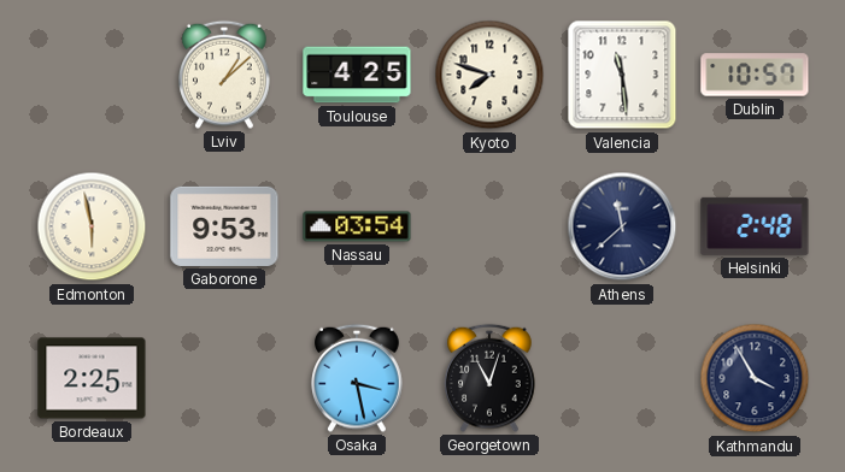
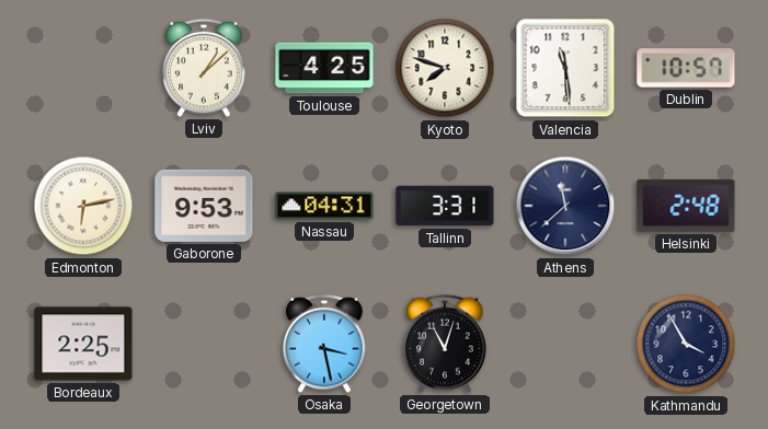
Edmonton: 5:58 -> 6:13 (83, 206)
Nassau: 03:54 -> 04:31 (324, 206)
Tallinn: none -> 3:31 (445, 206)
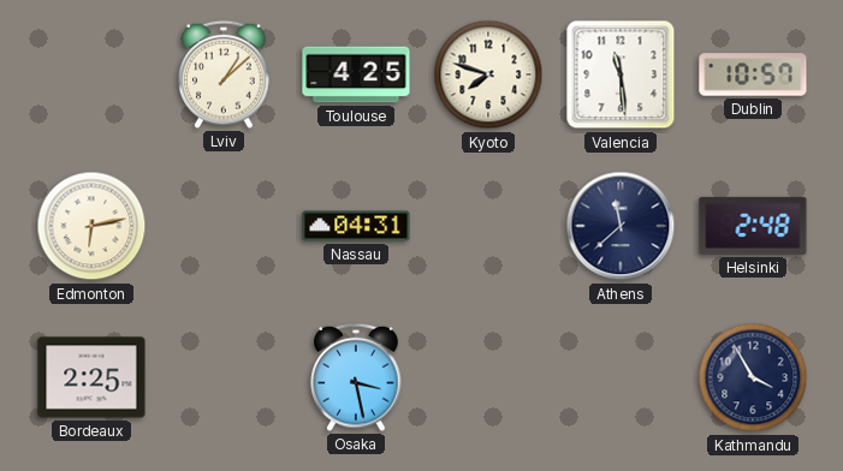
Gaborone: 9:53 -> none (204, 206)
Tallinn: 3:31 -> none (445, 206)
Georgetown: 11:03 -> none (446, 344)
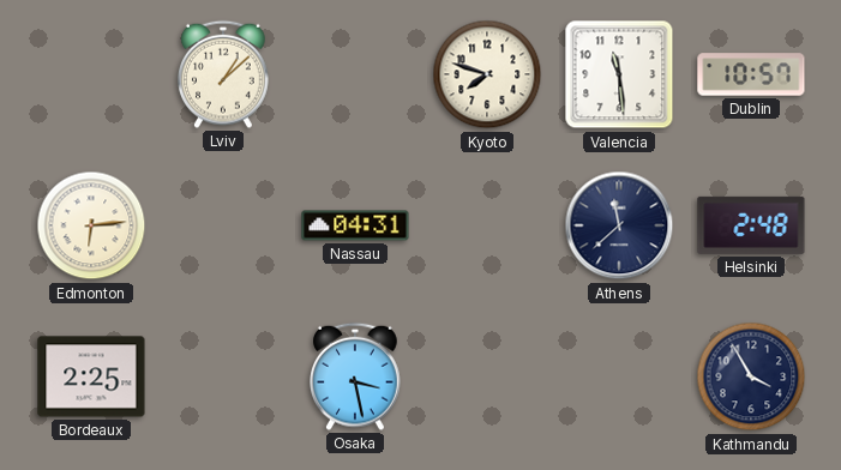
Toulouse: 4:25 -> none (356, 74)
Edmonton: 6:13 -> 6:14 (91, 225)
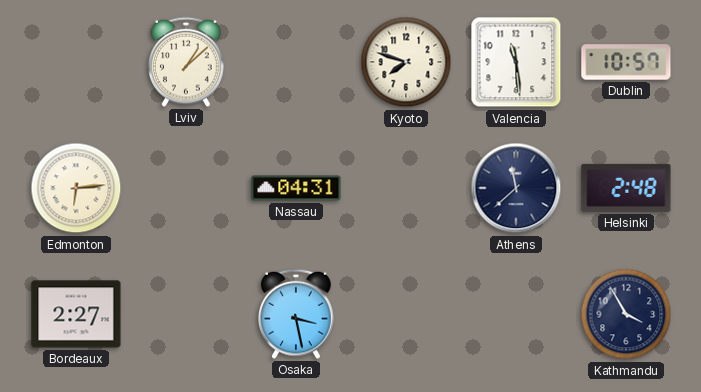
Bordeaux: 2:25 -> 2:27 (76, 314)
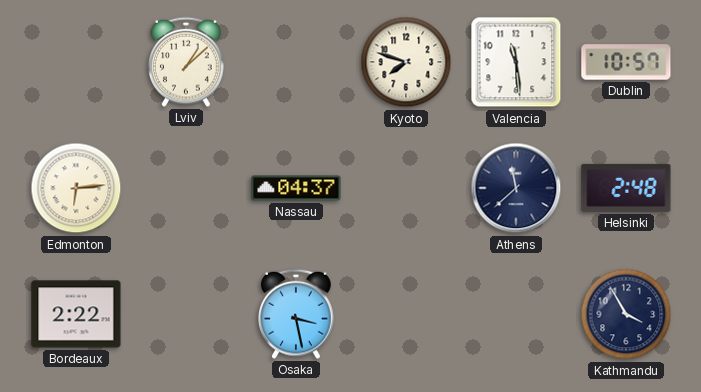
Nassau: 04:31 -> 04:37 (296, 188)
Bordeaux: 2:27 -> 2:22 (76, 314)
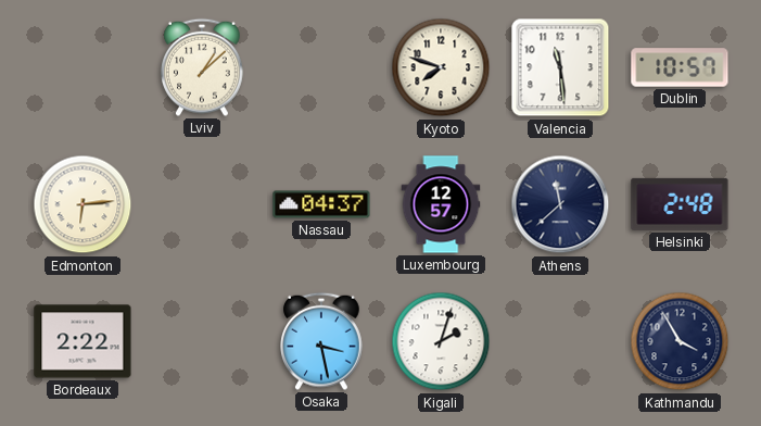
Luxembourg: none -> 12:57 (441, 204)
Kigali: none -> 2:03 (441, 341)
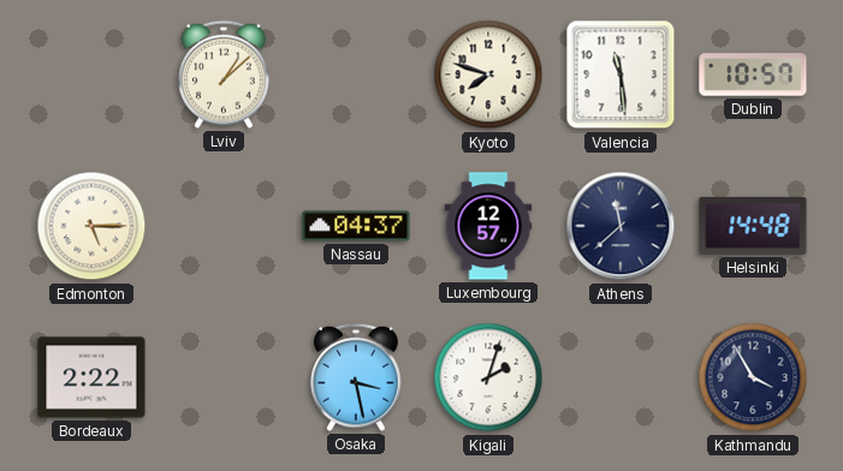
Edmonton: 6:14 -> 5:15 (91, 226)
Helsinki: 2:48 -> 14:48 (753, 226)
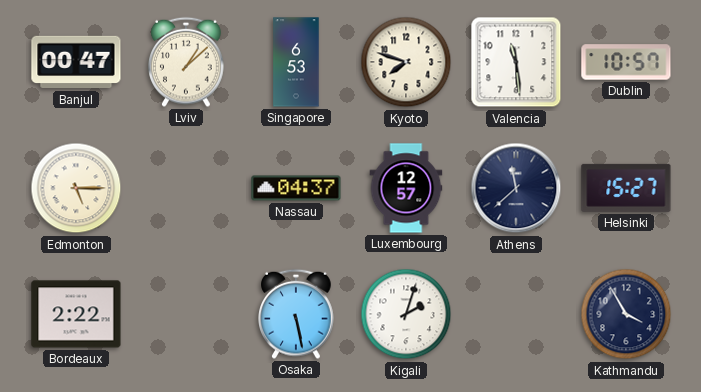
Banjul: none -> 00:47 (76, 62)
Singapore: none -> 6:53 (296, 62)
Helsinki: 14:48 -> 15:27 (626, 188)
Osaka: 3:28 -> 5:28 (297, 314)
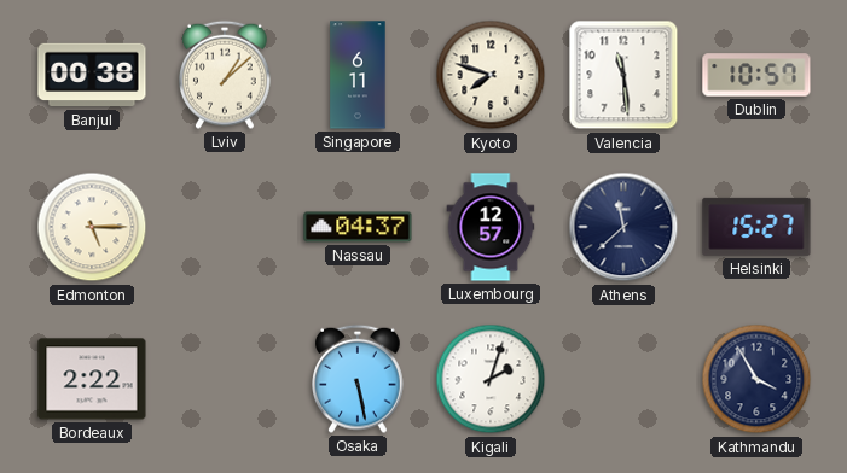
Banjul: 00:47 -> 00:38 (92, 75)
Singapore: 6:53 -> 6:11 (358, 75)
